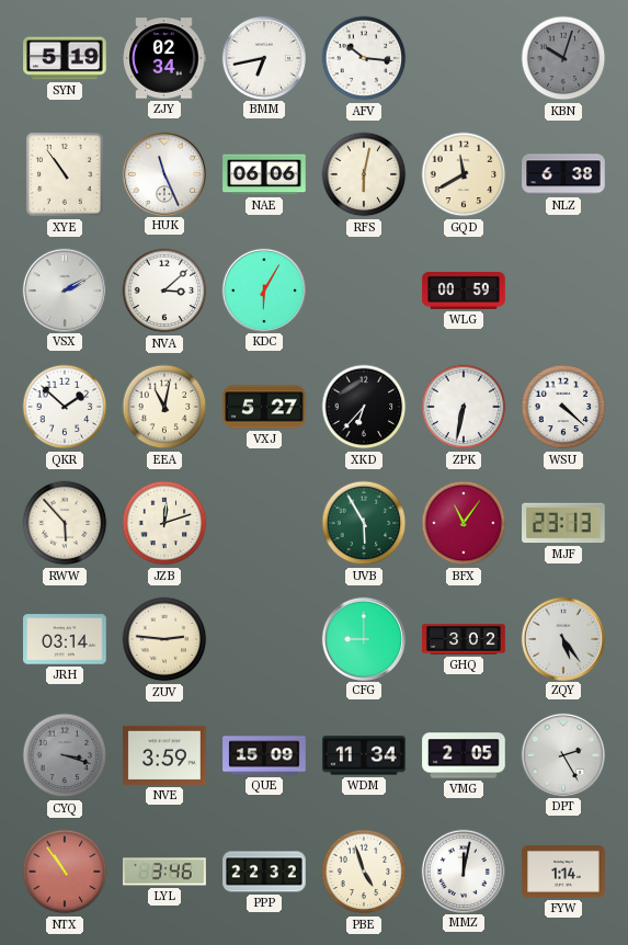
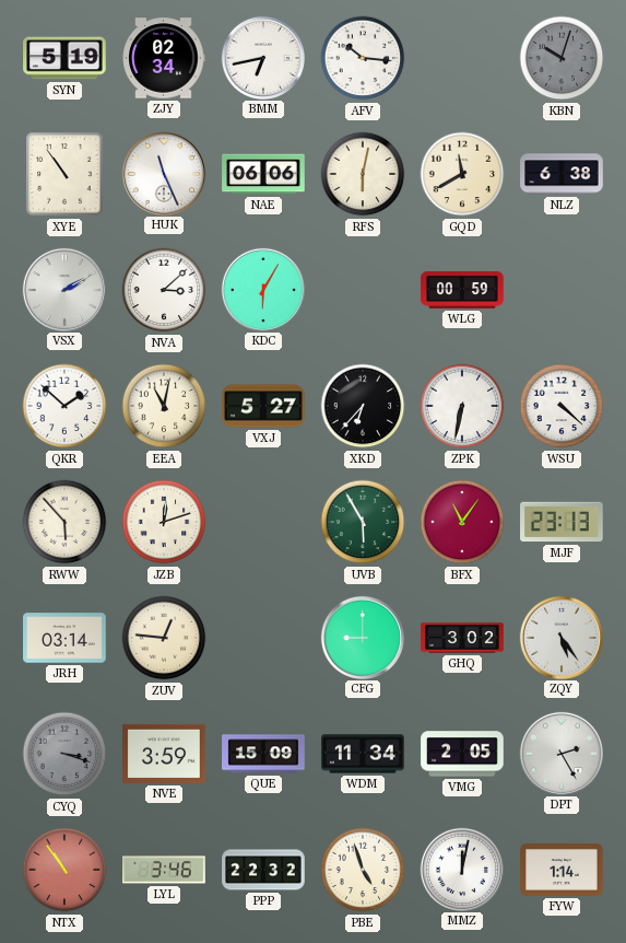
ZUV: 2:46 -> 12:46 (164, 638)
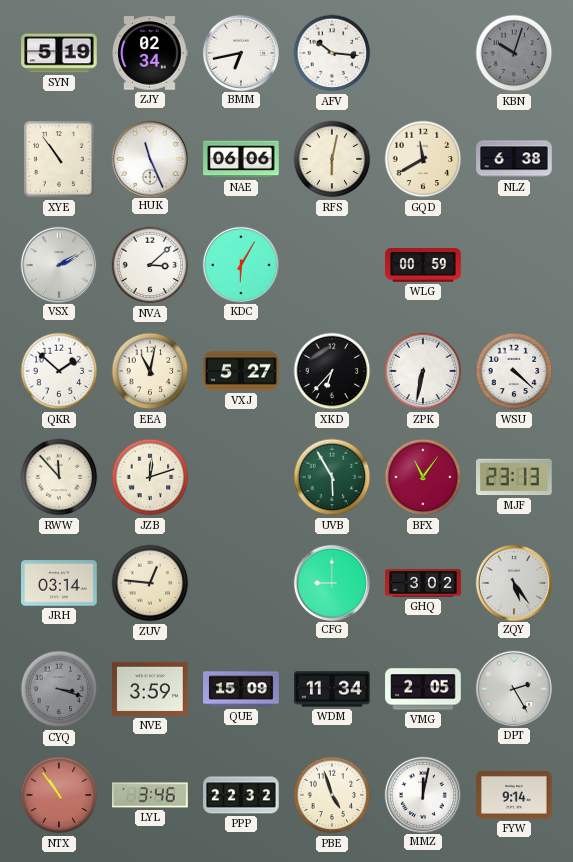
RWW: 5:53 -> 11:53 (59, 477)
FYW: 1:14 -> 9:14 (514, 796)
